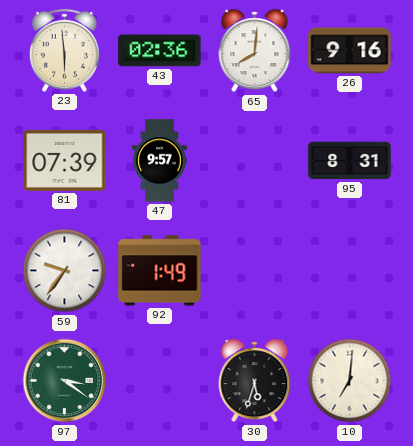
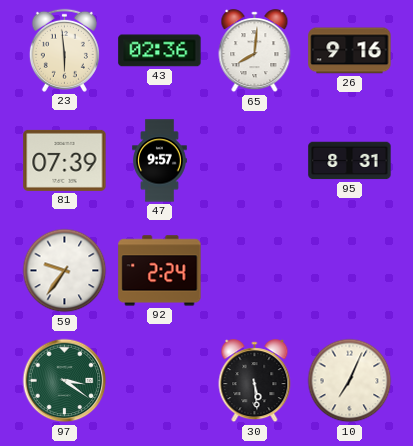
92: 1:49 -> 2:24 (160, 271)
30: 5:33 -> 5:29 (255, 381)
10: 7:01 -> 7:04 (350, 381)
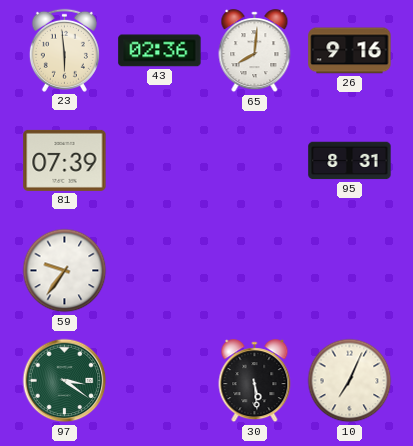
47: 9:57 -> none (160, 161)
92: 2:24 -> none (160, 271)
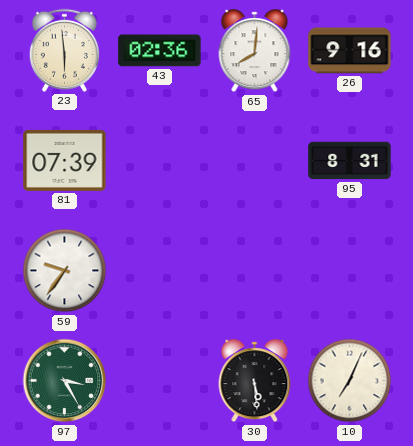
97: 3:21 -> 3:25 (65, 381)
